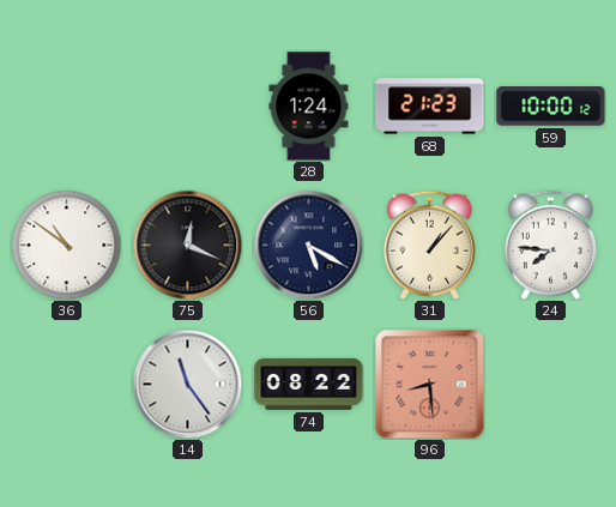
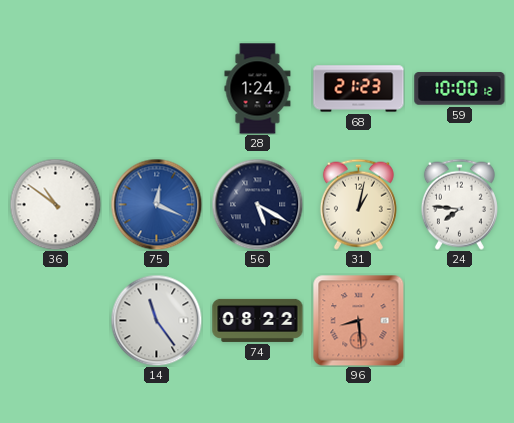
75 dial: black -> blue (156, 204)
31: 1:07 -> 1:02 (358, 204)
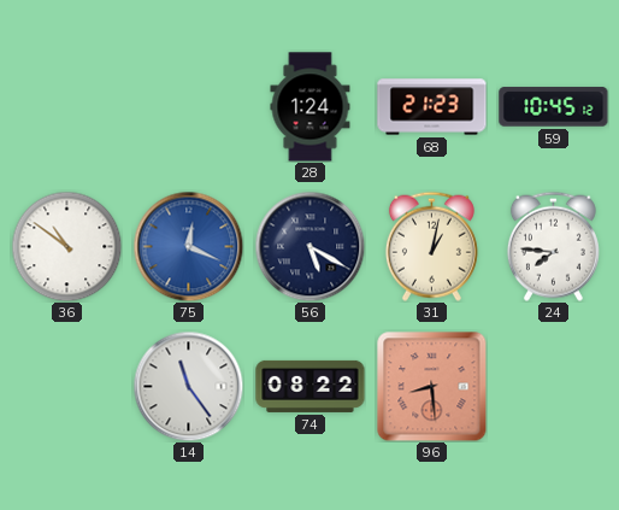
59: 10:00 -> 10:45 (554, 107)
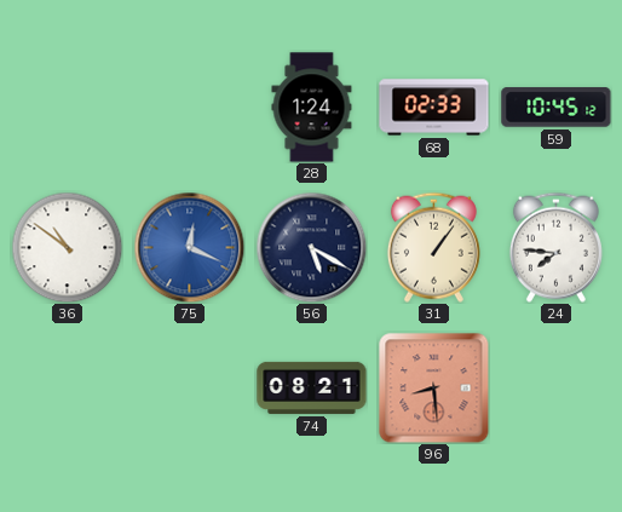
68: 21:23 -> 02:33 (434, 108)
31: 1:02 -> 1:06 (433, 247)
14: 11:24 -> none (188, 386)
74: 08:22 -> 08:21 (312, 387)
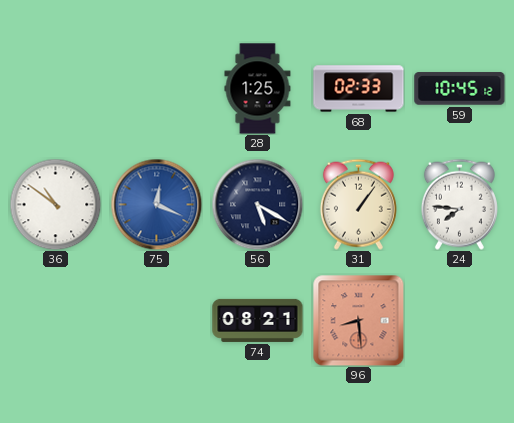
28: 1:24 -> 1:25 (258, 89)
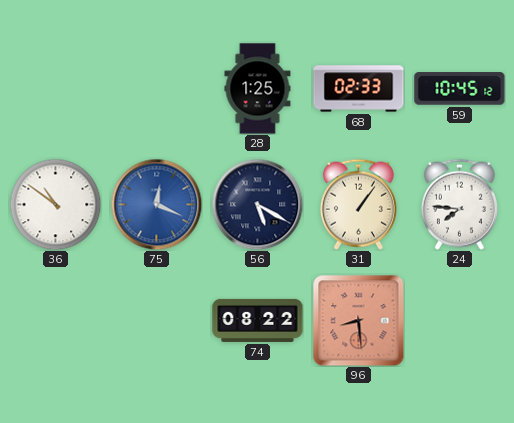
74: 08:21 -> 08:22 (258, 320)
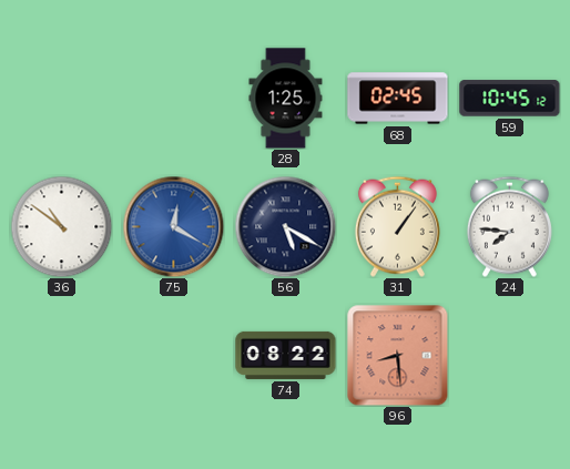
68: 02:33 -> 02:45 (398, 99)
75: 12:19 -> 12:20 (173, 226)
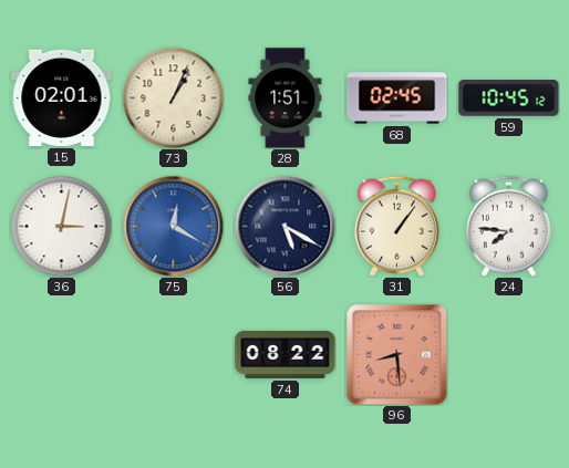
15: none -> 02:01 (62, 97)
73: none -> 1:04 (173, 97)
28: 1:25 -> 1:51 (286, 98)
36: 10:51 -> 3:02 (61, 226)
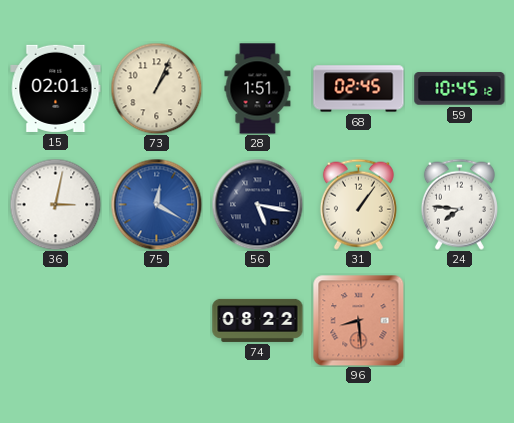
56: 5:20 -> 5:17 (257, 204)
